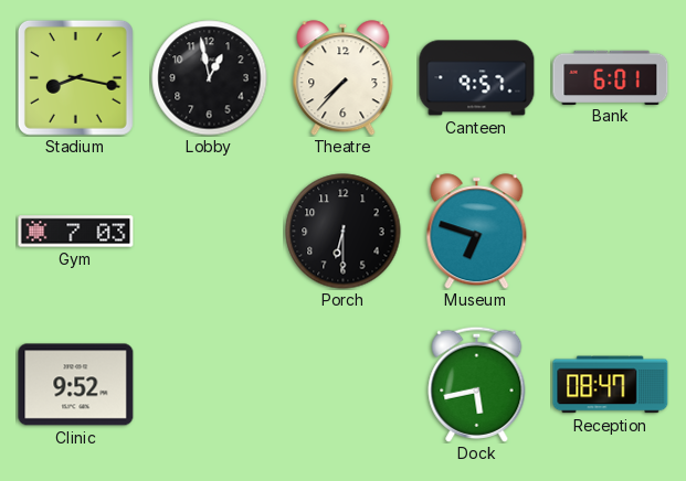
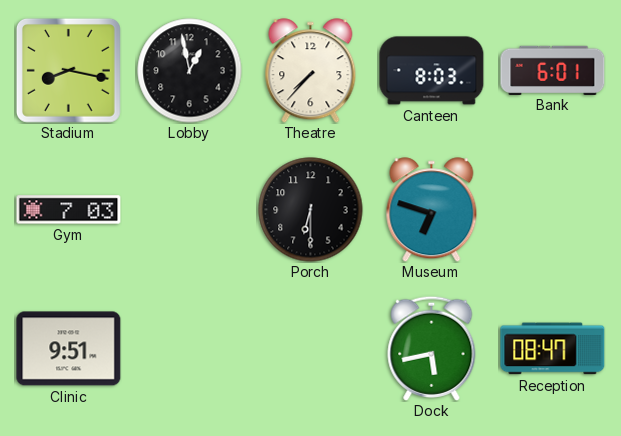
Canteen: 9:57 -> 8:03 (432, 71)
Clinic: 9:52 -> 9:51 (69, 349)
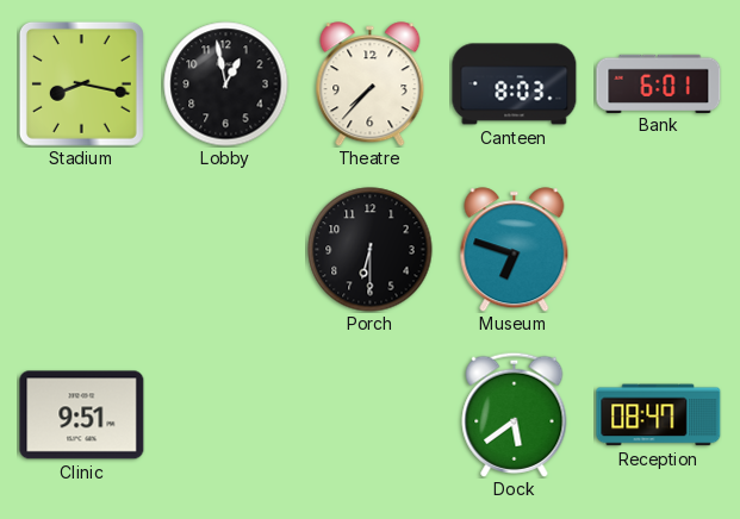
Gym: 7:03 -> none (69, 210)
Dock: 5:43 -> 5:39 (515, 414)
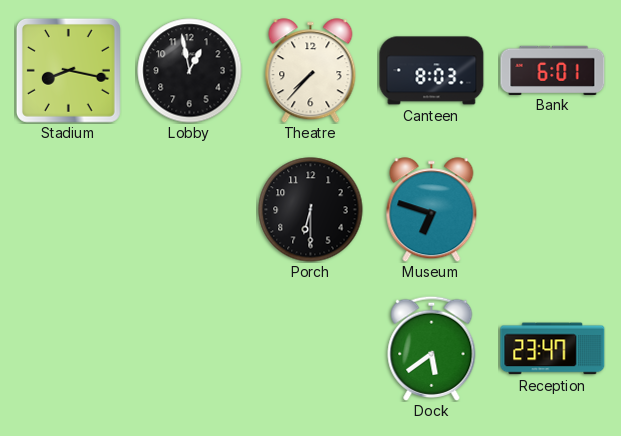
Clinic: 9:51 -> none (82, 415)
Reception: 08:47 -> 23:47 (553, 349)
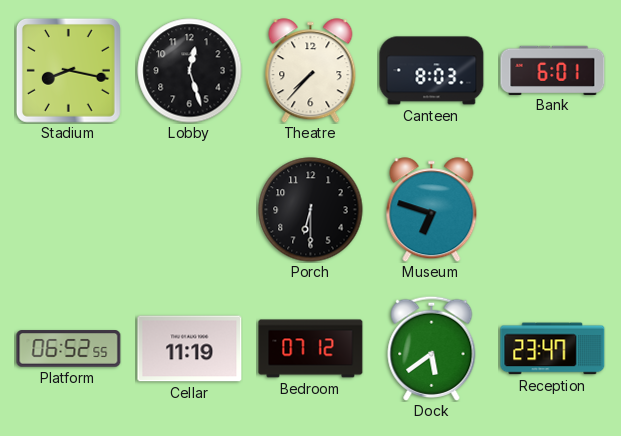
Lobby: 12:58 -> 12:27 (190, 71)
Platform: none -> 06:52 (69, 349)
Cellar: none -> 11:19 (190, 349)
Bedroom: none -> 07:12 (311, 349)
